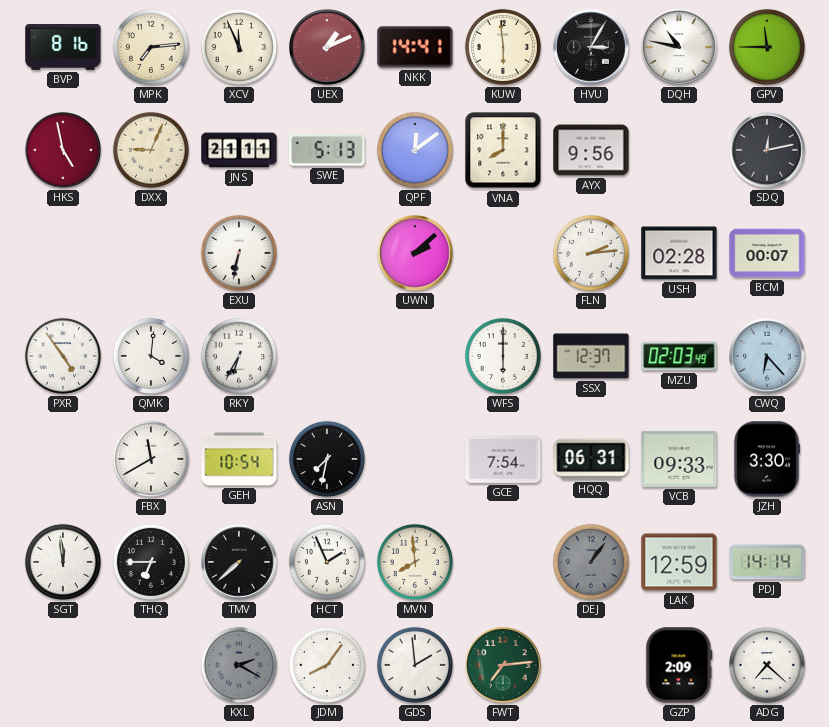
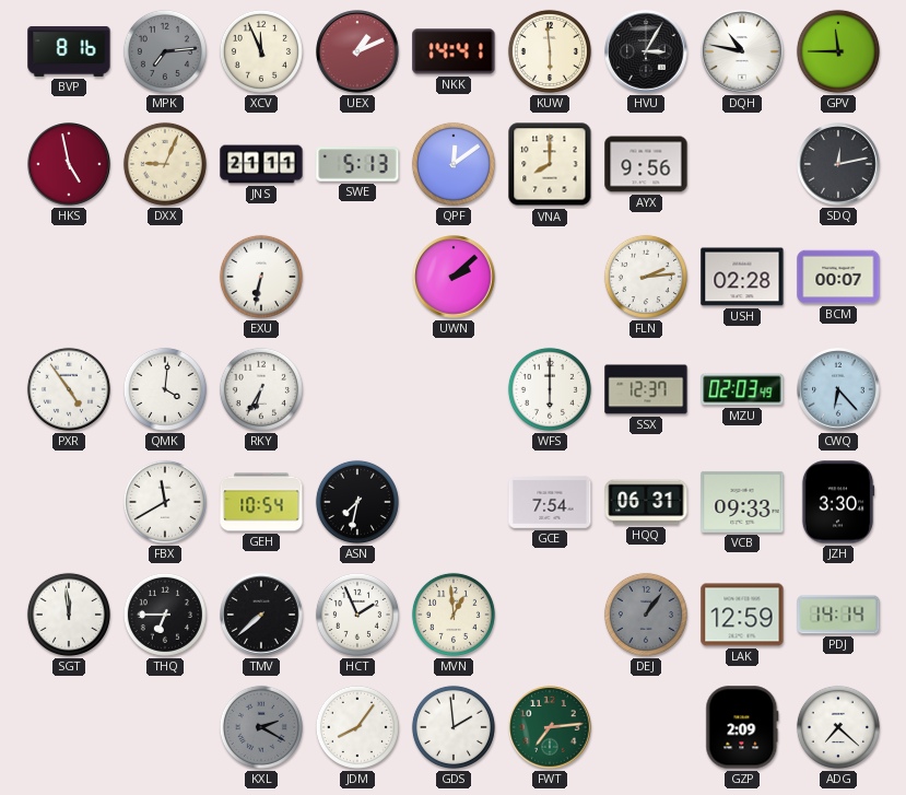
MPK dial: cream -> grey (165, 51)
MVN: 7:59 -> 12:59 (454, 615)
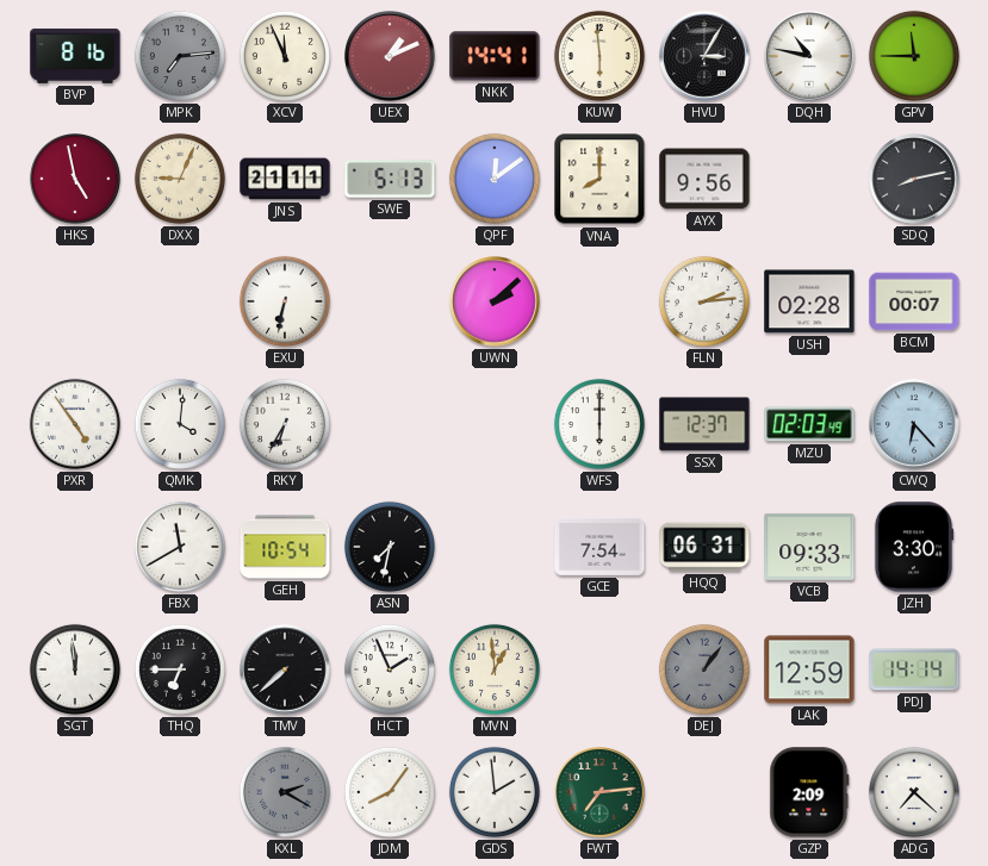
SDQ: 12:13 -> 8:13 (914, 179)
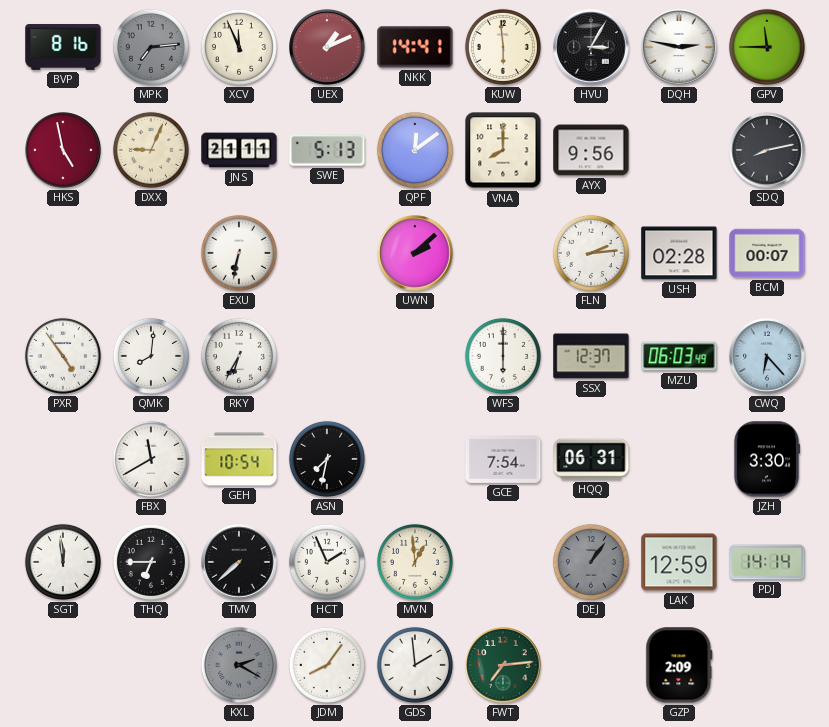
DQH: 10:47 -> 2:47 (679, 47)
QMK: 4:01 -> 8:01 (151, 356)
MZU: 02:03 -> 06:03 (679, 356)
VCB: 09:33 -> none (809, 547)
ADG: 7:22 -> none (914, 792)
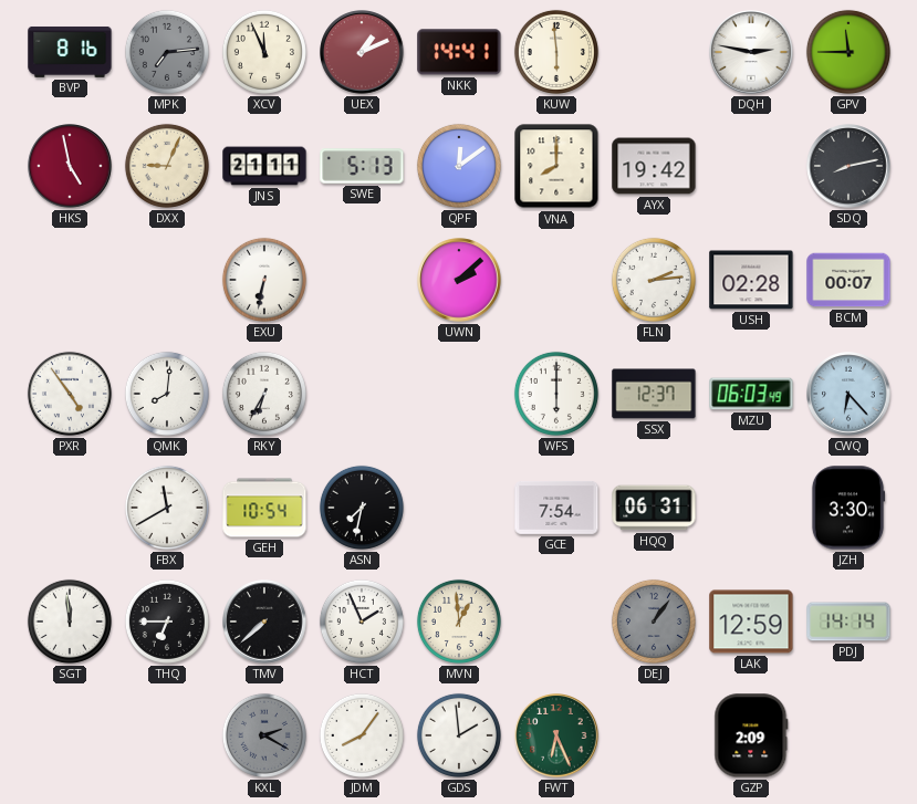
HVU: 3:05 -> none (591, 47)
AYX: 9:56 -> 19:42 (654, 166)
FWT: 7:14 -> 6:26 (556, 735)
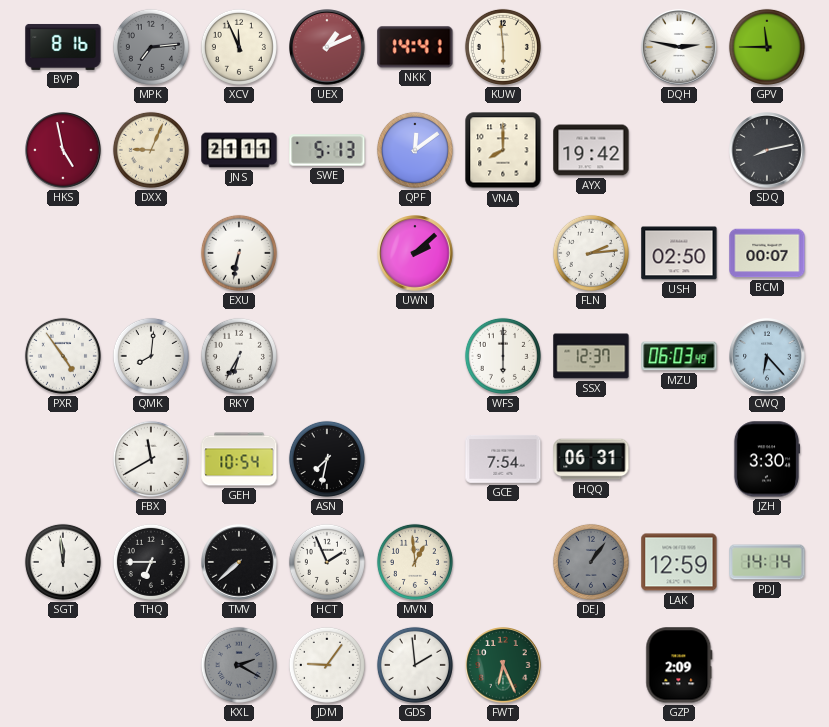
USH: 02:28 -> 02:50 (679, 253)
JDM: 8:06 -> 9:06 (327, 665)
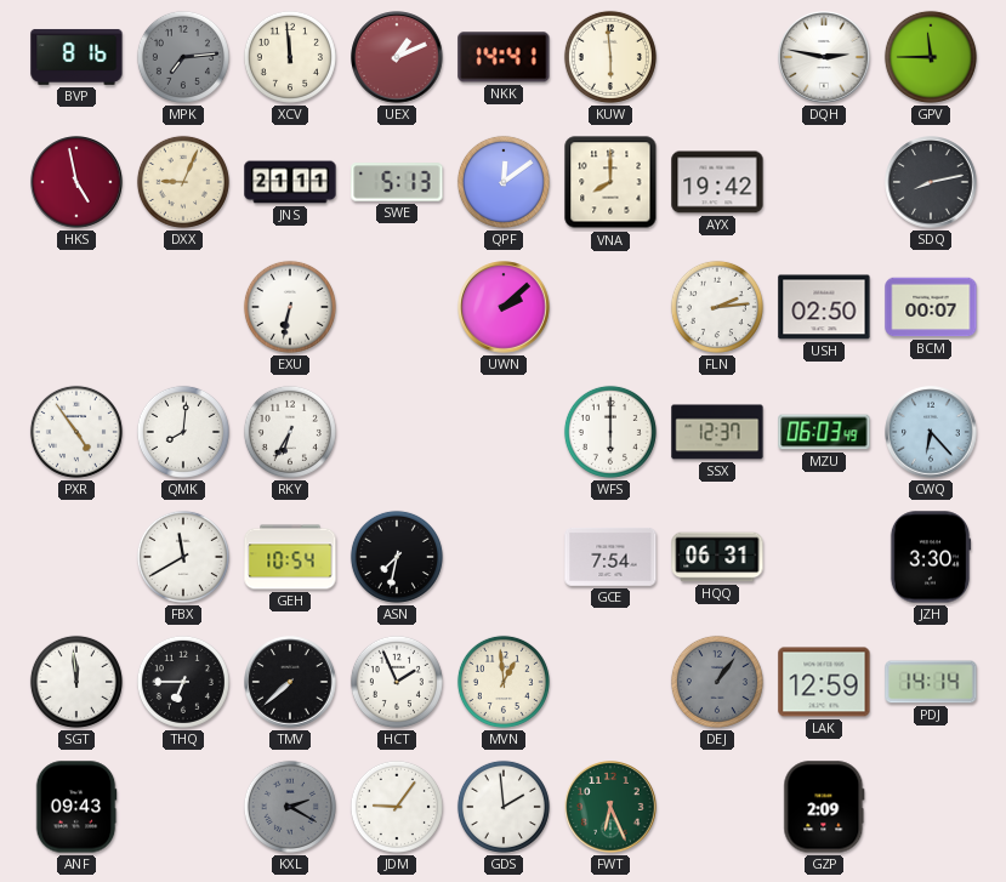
XCV: 11:56 -> 11:59 (290, 57)
ANF: none -> 09:43 (76, 807)
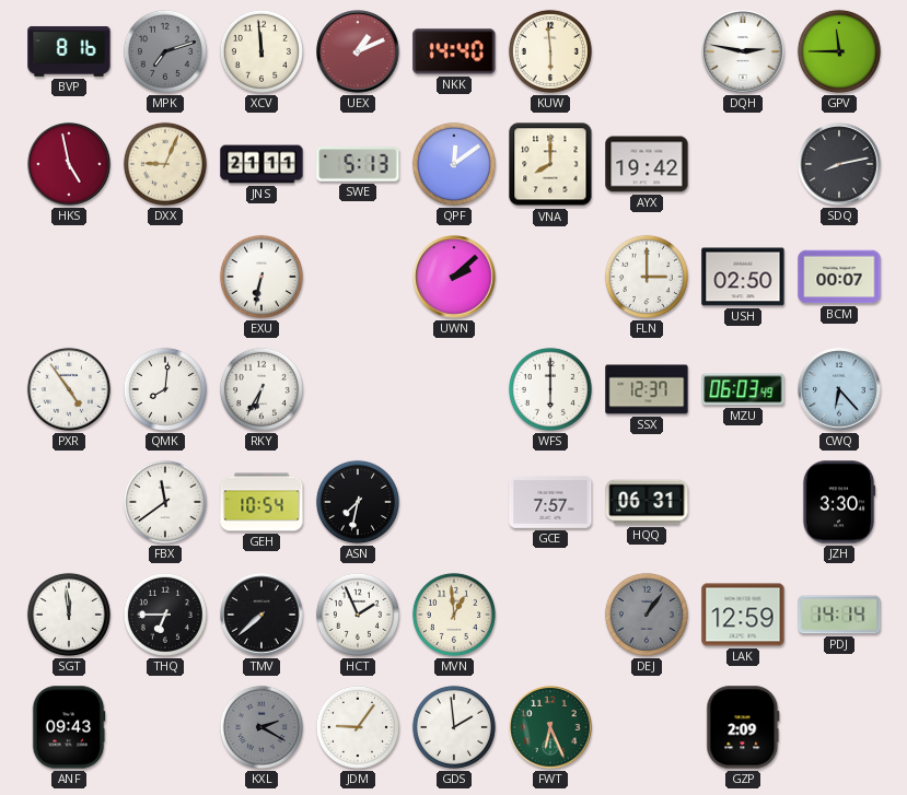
MPK: 7:14 -> 7:12 (165, 51)
NKK: 14:41 -> 14:40 (454, 51)
FLN: 2:14 -> 3:00 (647, 277)
FBX: 11:40 -> 11:39 (165, 502)
GCE: 7:54 -> 7:57 (550, 502)
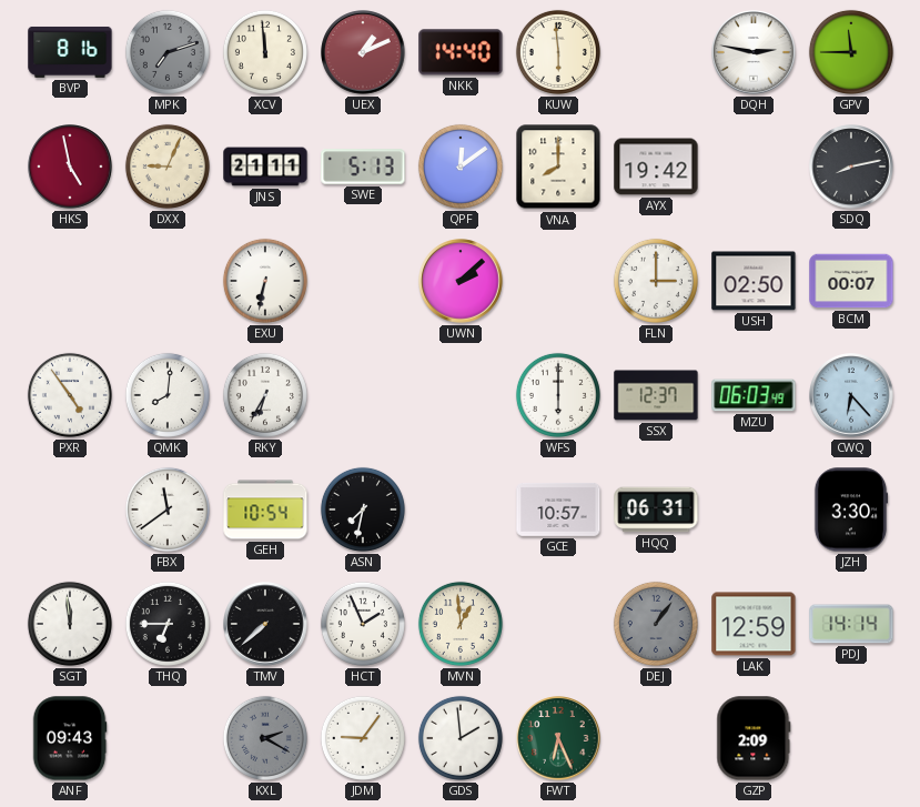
GCE: 7:57 -> 10:57 (558, 510)
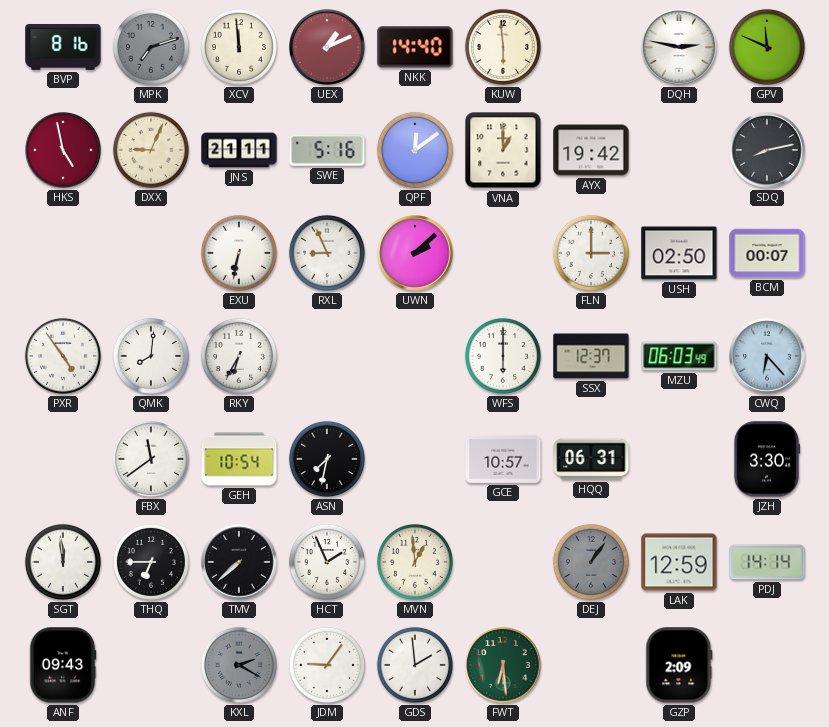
GPV: 11:45 -> 11:49 (767, 47)
SWE: 5:13 -> 5:16 (327, 150)
VNA: 8:00 -> 1:00 (503, 150)
RXL: none -> 8:56 (327, 253)
FWT: 6:26 -> 6:29 (503, 665)
